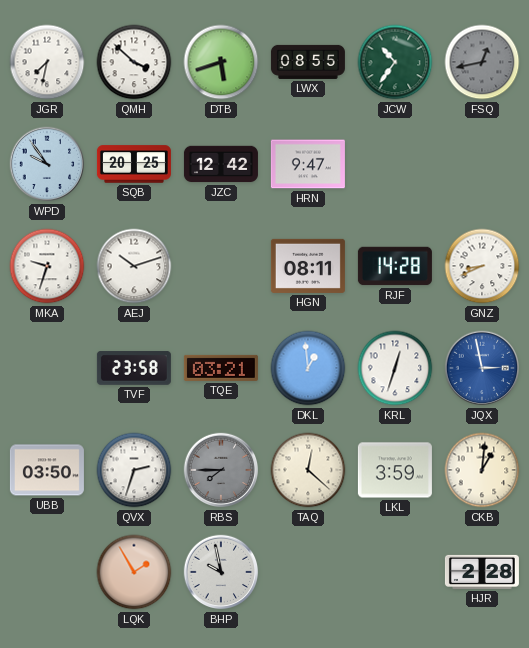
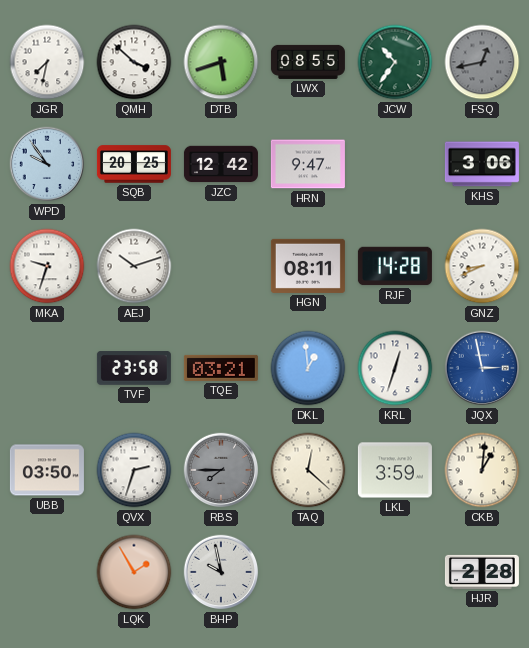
KHS: none -> 3:06 (482, 164)
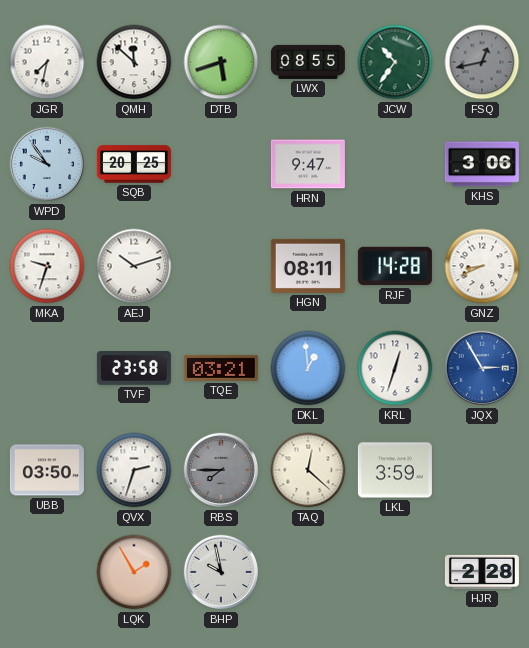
QMH: 3:52 -> 11:52 (134, 62)
JZC: 12:42 -> none (221, 164)
JQX: 2:58 -> 2:55 (482, 368)
CKB: 1:01 -> none (482, 470)
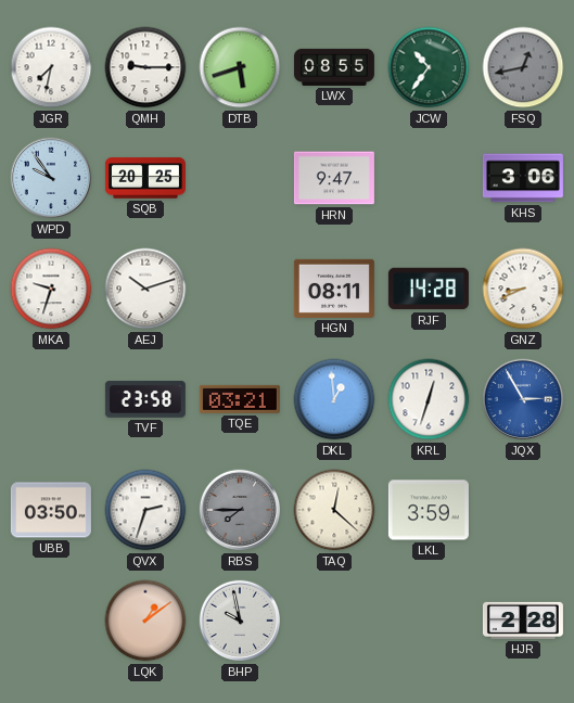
QMH: 11:52 -> 9:15 (145, 67)
LQK: 1:55 -> 1:09 (145, 621)
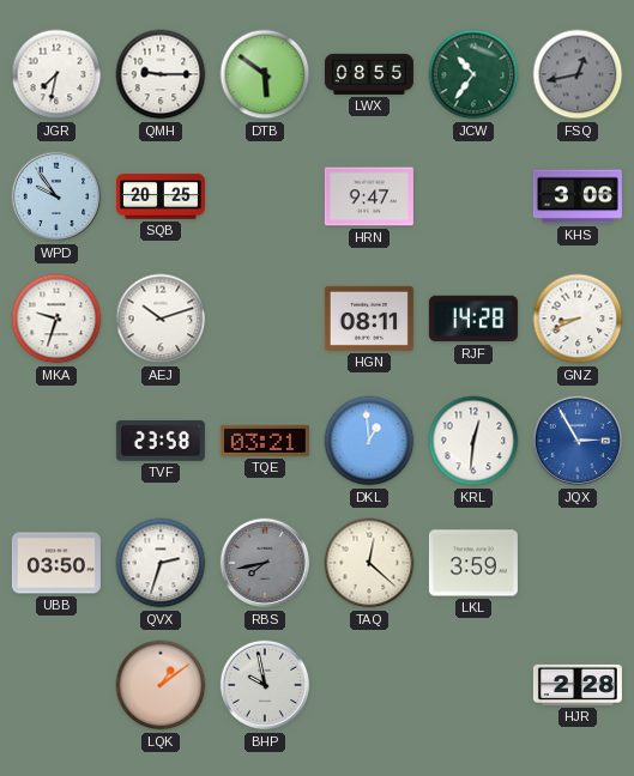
DTB: 5:42 -> 5:51 (265, 74)
KRL: 12:33 -> 12:31 (473, 441)
RBS: 7:45 -> 7:43 (265, 563)
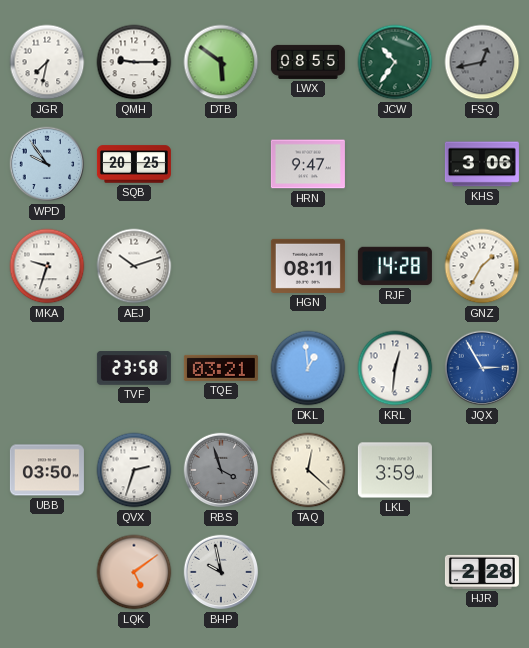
GNZ: 8:41 -> 1:35 (482, 266)
RBS: 7:43 -> 3:57 (221, 470)
LQK: 1:09 -> 5:09 (134, 572)
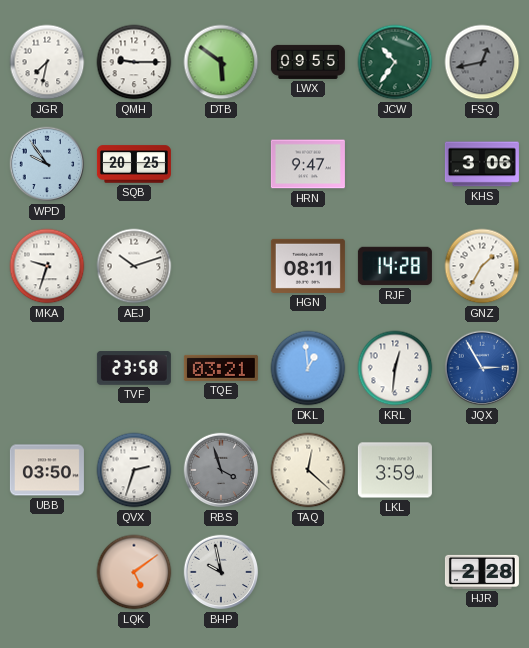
LWX: 08:55 -> 09:55 (308, 62)
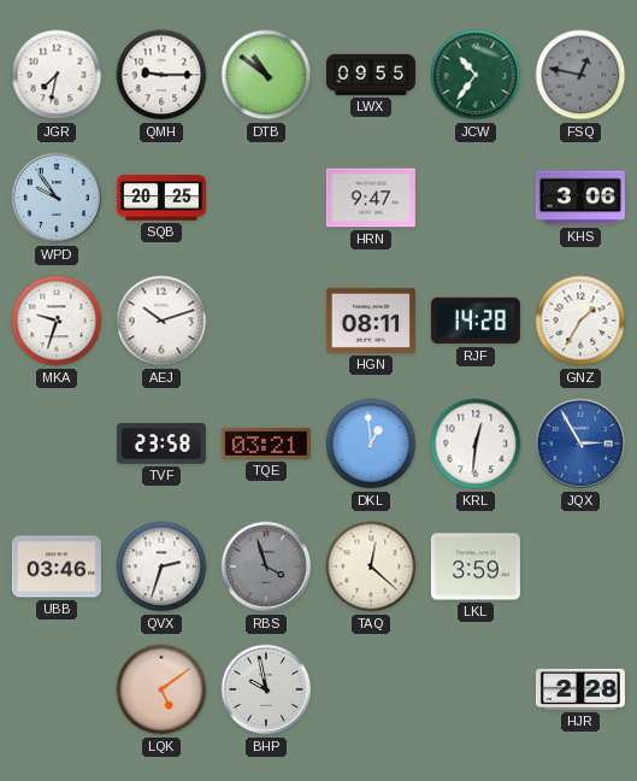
DTB: 5:51 -> 10:51 (266, 75)
FSQ: 12:43 -> 12:47 (580, 75)
UBB: 03:50 -> 03:46 (57, 566)
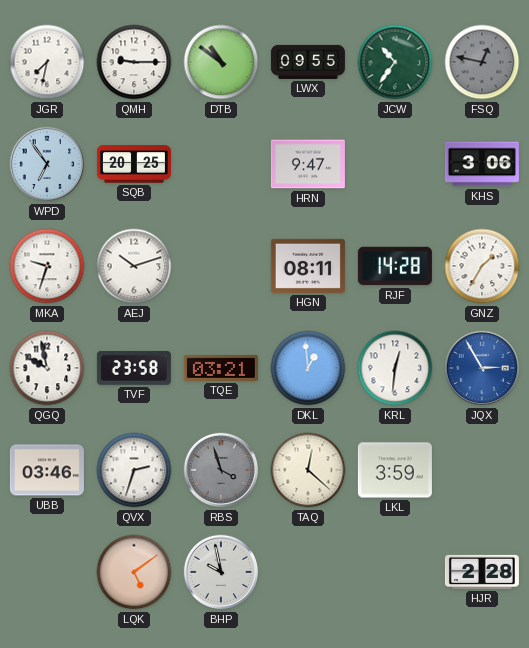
WPD: 9:54 -> 6:54 (47, 164)
QGQ: none -> 9:58 (47, 368)
